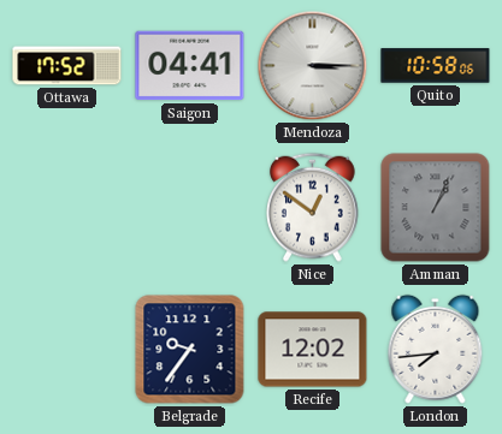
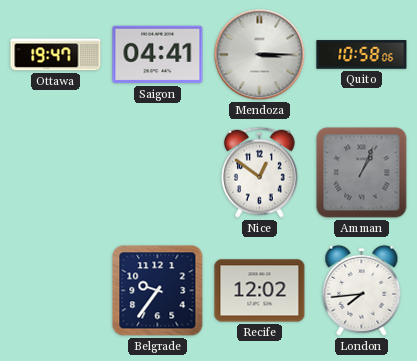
Ottawa: 17:52 -> 19:47 (56, 55)
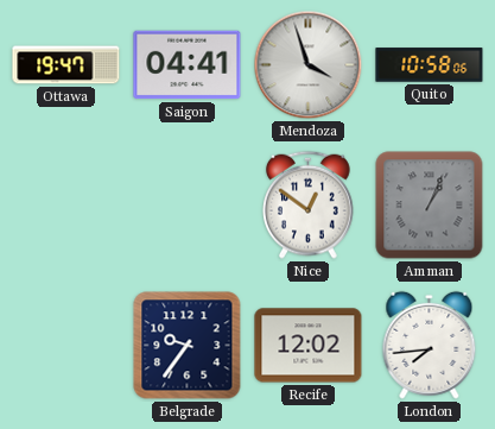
Mendoza: 3:15 -> 3:57 (309, 65)
